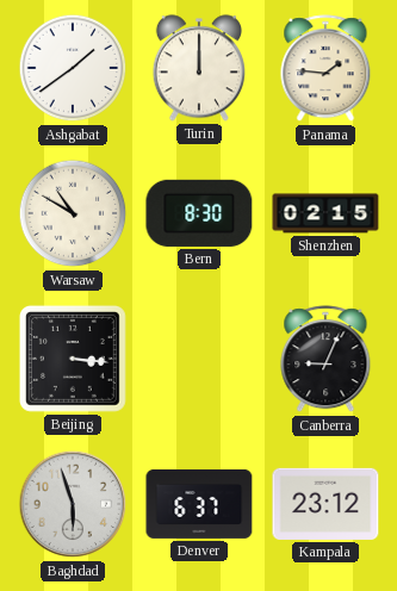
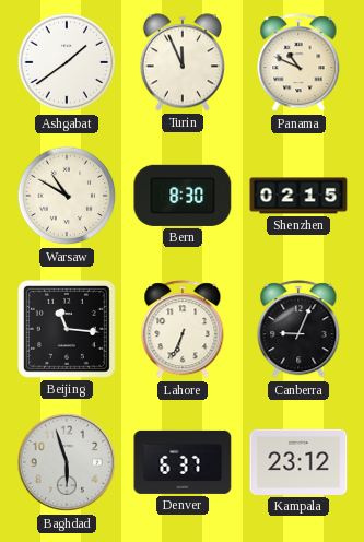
Turin: 12:00 -> 11:56 (183, 62)
Panama: 1:46 -> 10:49 (298, 63)
Beijing: 3:16 -> 11:16 (67, 329)
Lahore: none -> 6:34 (183, 330)
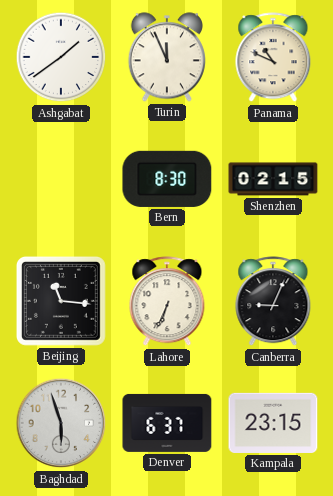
Warsaw: 10:50 -> none (67, 196)
Kampala: 23:12 -> 23:15 (273, 423)
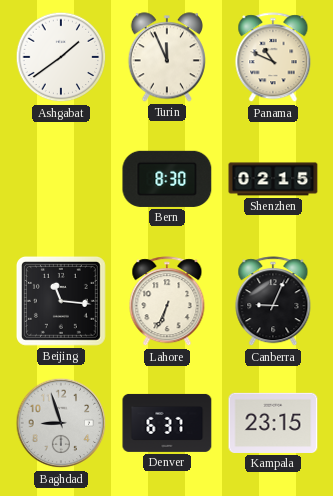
Baghdad: 5:57 -> 8:57 (61, 423)
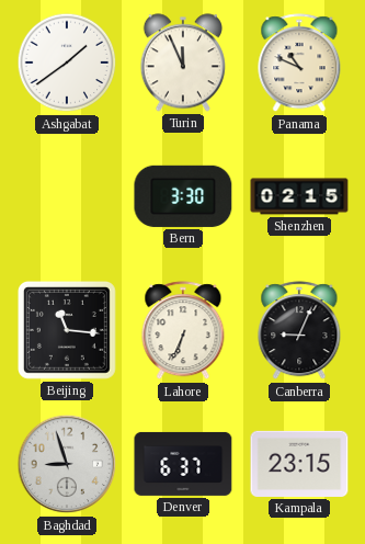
Bern: 8:30 -> 3:30 (183, 196)
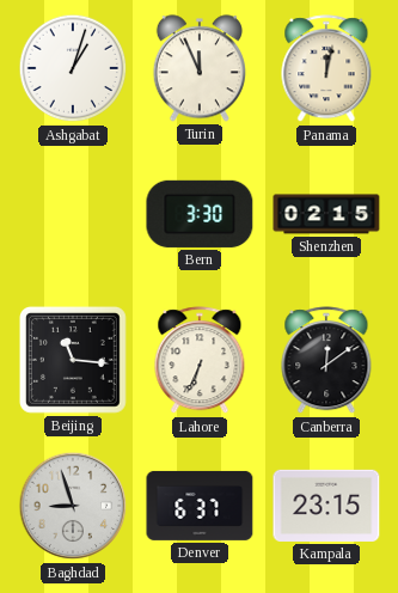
Ashgabat: 1:39 -> 1:03 (73, 68)
Panama: 10:49 -> 12:02 (326, 69)
Canberra: 9:04 -> 12:09 (326, 361)
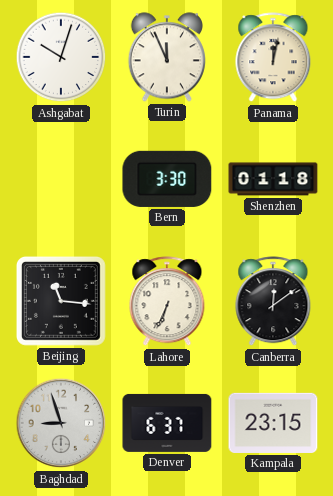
Ashgabat: 1:03 -> 10:03 (61, 57)
Shenzhen: 02:15 -> 01:18 (273, 179)
